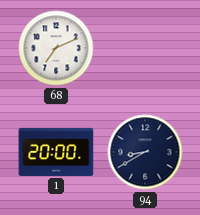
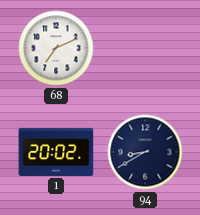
1: 20:00 -> 20:02 (56, 152)
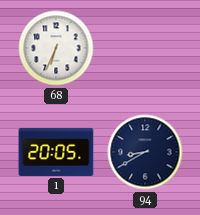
68: 7:11 -> 6:34 (56, 48)
1: 20:02 -> 20:05 (56, 152)
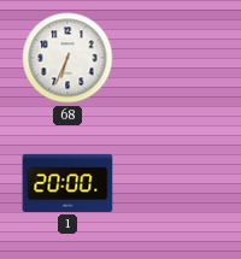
1: 20:05 -> 20:00 (67, 183)
94: 8:40 -> none (145, 152)
